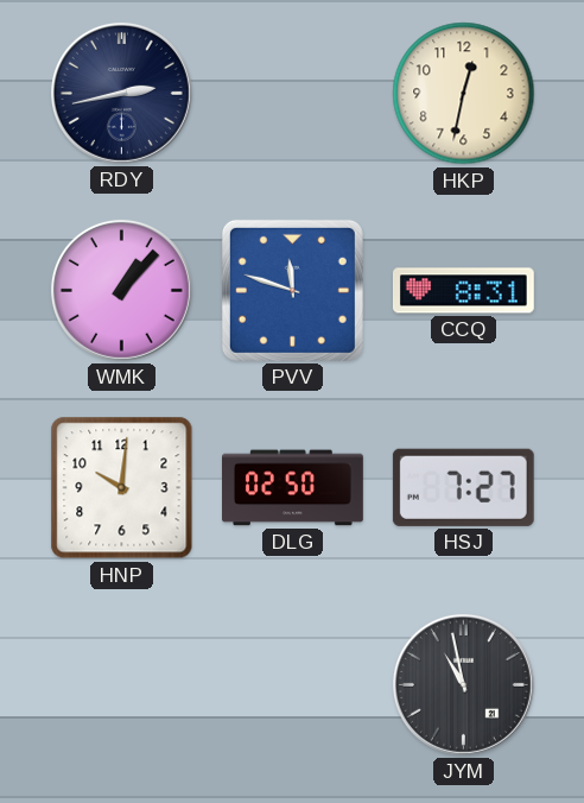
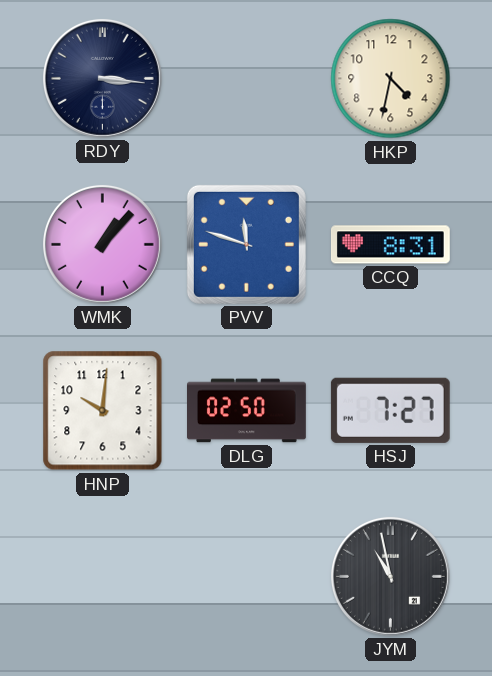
RDY: 2:43 -> 3:16 (102, 78)
HKP: 12:32 -> 4:32 (391, 79)
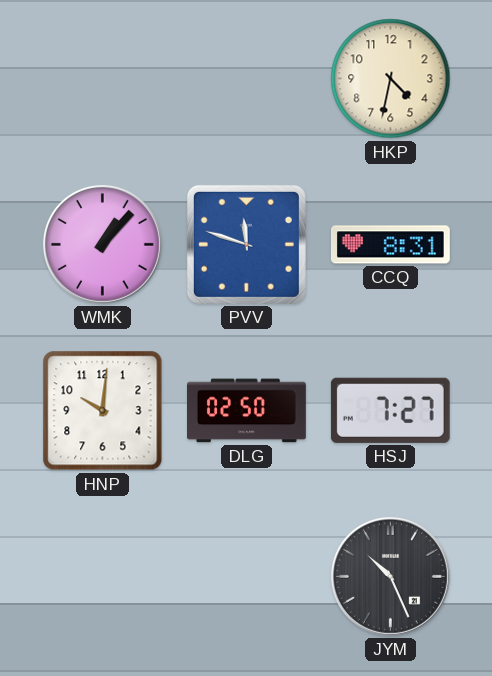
RDY: 3:16 -> none (102, 78)
JYM: 10:58 -> 10:26 (390, 576)
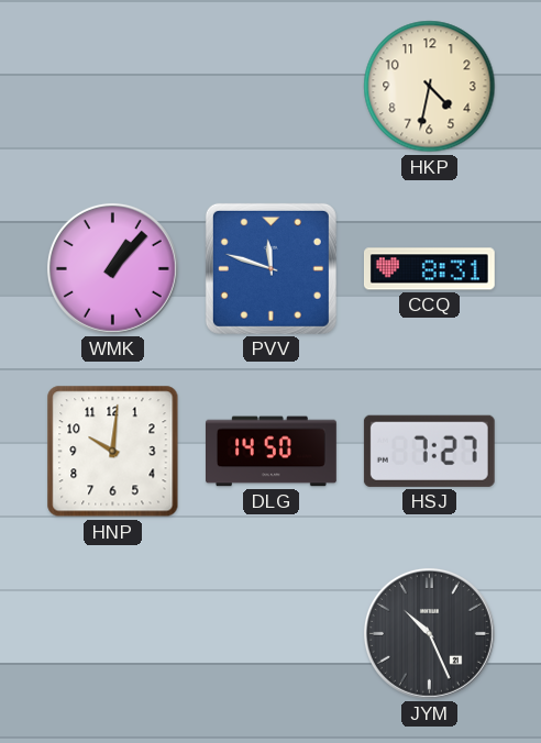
DLG: 02:50 -> 14:50 (272, 452)
